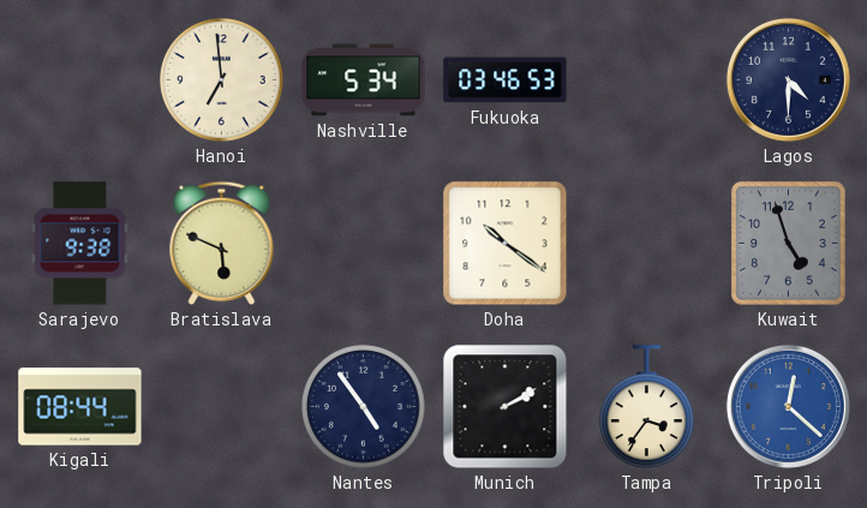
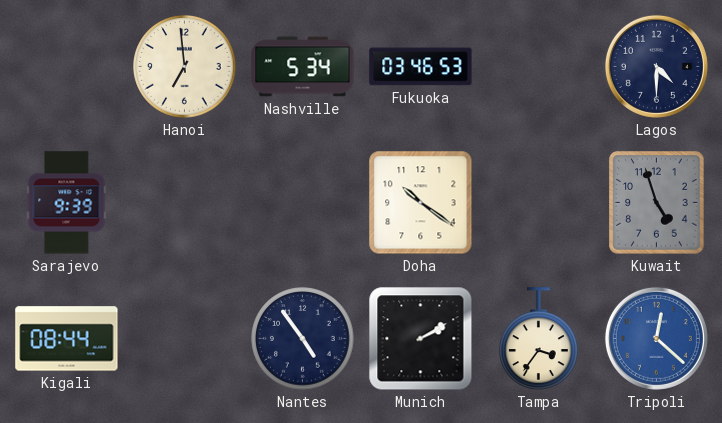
Sarajevo: 9:38 -> 9:39 (67, 203)
Bratislava: 5:49 -> none (222, 243)
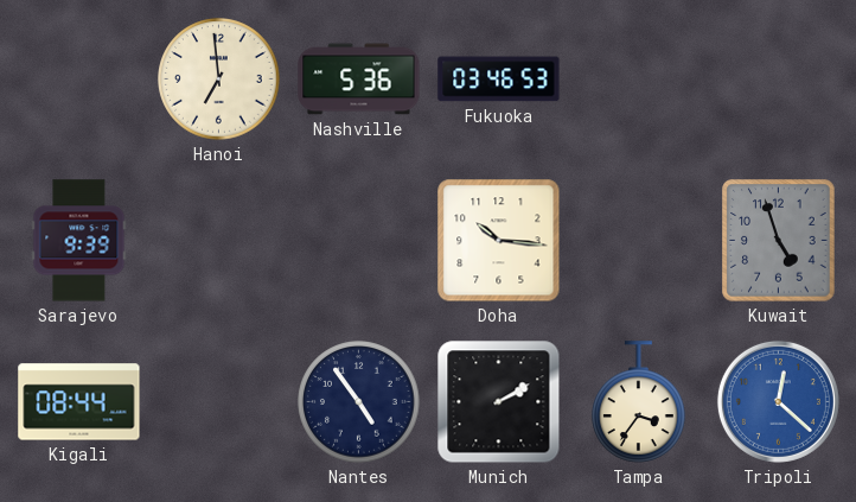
Nashville: 5:34 -> 5:36 (359, 80)
Lagos: 4:30 -> none (656, 66)
Doha: 10:21 -> 10:16 (499, 241)
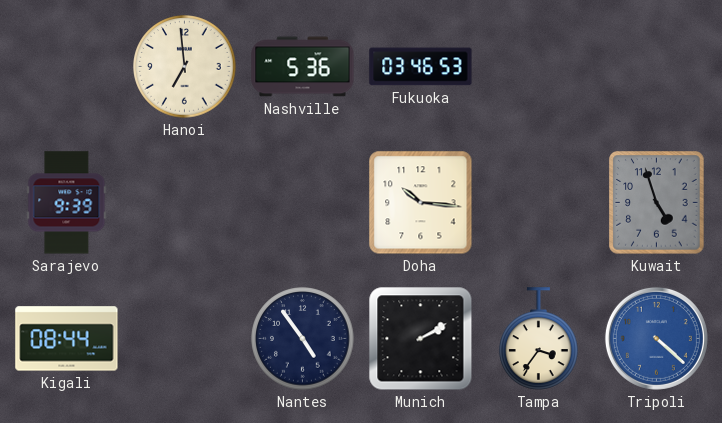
Tripoli: 12:22 -> 4:22 (656, 338)
